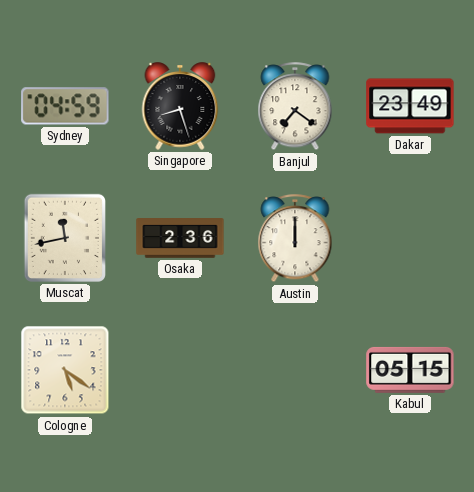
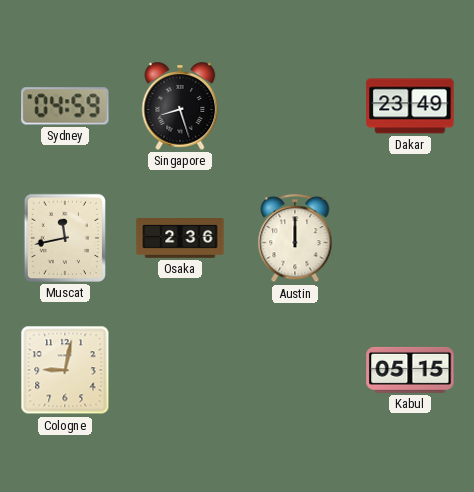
Banjul: 7:21 -> none (295, 107)
Cologne: 5:21 -> 9:02 (65, 370)
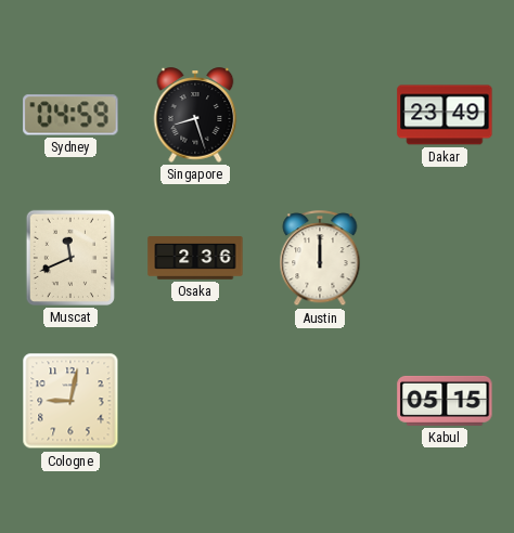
Muscat: 11:43 -> 11:41 (70, 258)
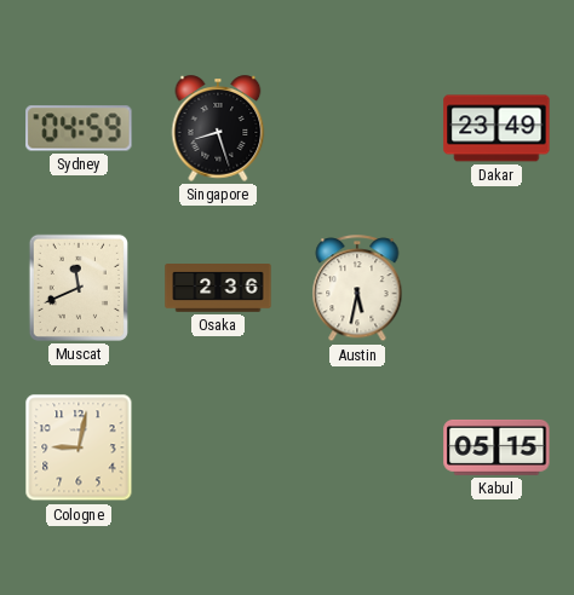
Austin: 12:00 -> 5:32 (357, 289)
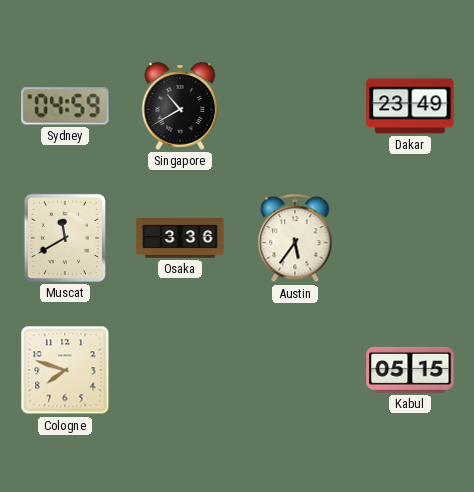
Singapore: 8:27 -> 10:40 (180, 106)
Muscat: 11:41 -> 11:40 (65, 238)
Osaka: 2:36 -> 3:36 (180, 238)
Austin: 5:32 -> 5:36 (295, 239)
Cologne: 9:02 -> 7:48 (65, 370)
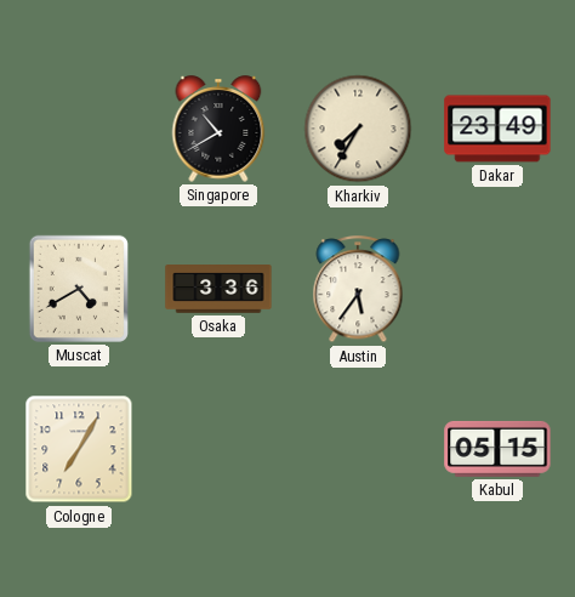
Sydney: 04:59 -> none (65, 106)
Kharkiv: none -> 7:35 (358, 129)
Muscat: 11:40 -> 4:40 (79, 289)
Cologne: 7:48 -> 7:05 (79, 449)
